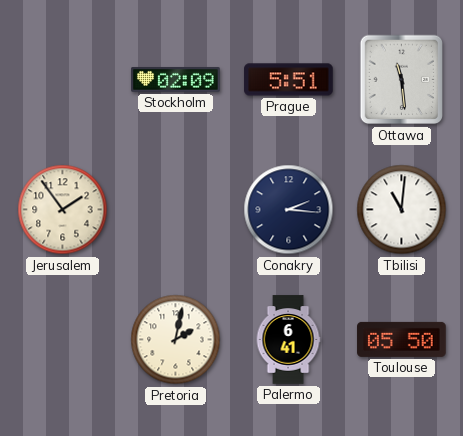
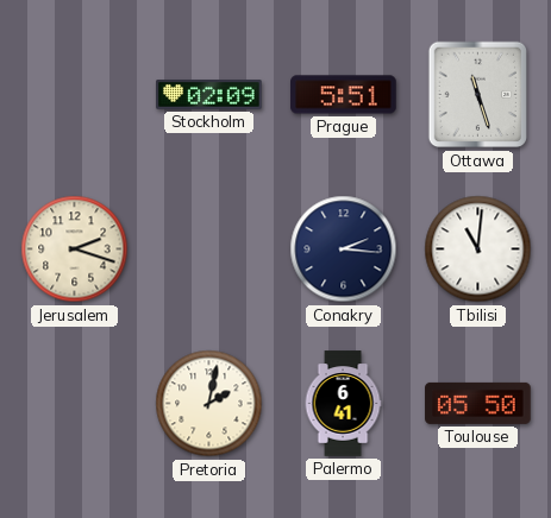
Ottawa: 11:29 -> 11:27 (477, 95)
Jerusalem: 1:54 -> 2:18 (75, 249)
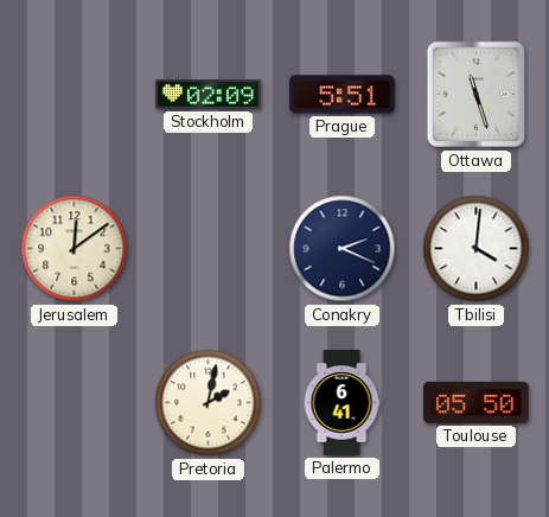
Jerusalem: 2:18 -> 12:09 (75, 249)
Conakry: 2:16 -> 2:19 (343, 249)
Tbilisi: 11:01 -> 4:01 (477, 249)
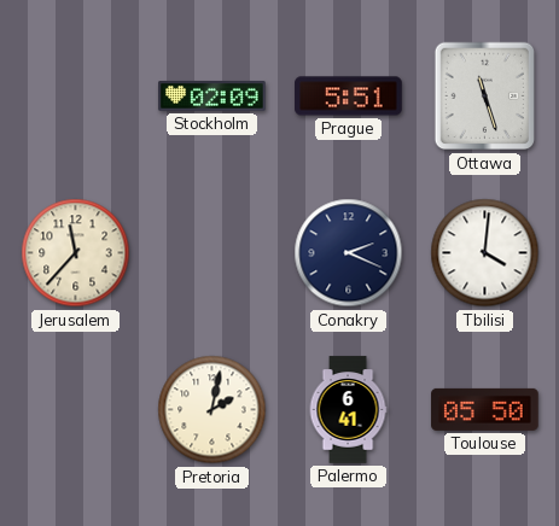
Jerusalem: 12:09 -> 11:37 (76, 253)
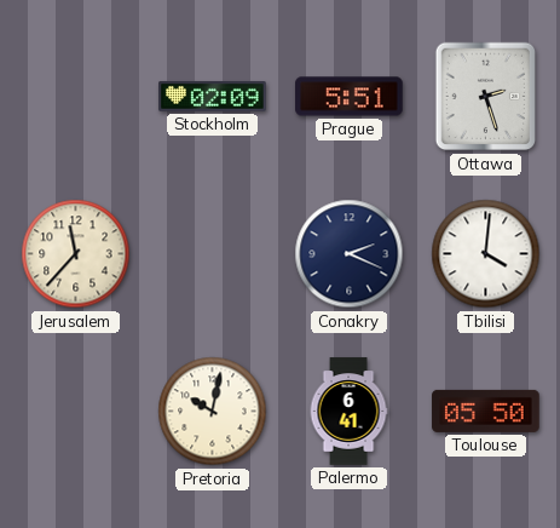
Ottawa: 11:27 -> 2:27 (485, 97)
Pretoria: 2:02 -> 10:02 (213, 412)
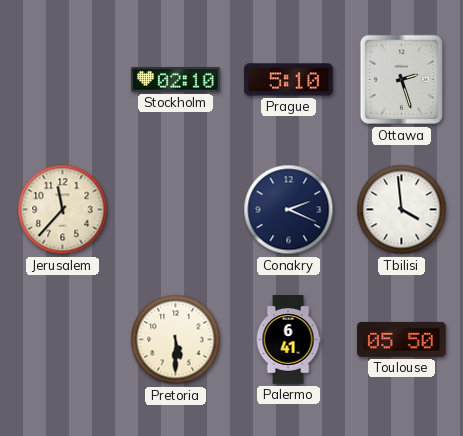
Stockholm: 02:09 -> 02:10 (176, 80)
Prague: 5:51 -> 5:10 (289, 80)
Tbilisi: 4:01 -> 3:59 (402, 210)
Pretoria: 10:02 -> 5:30 (176, 340)
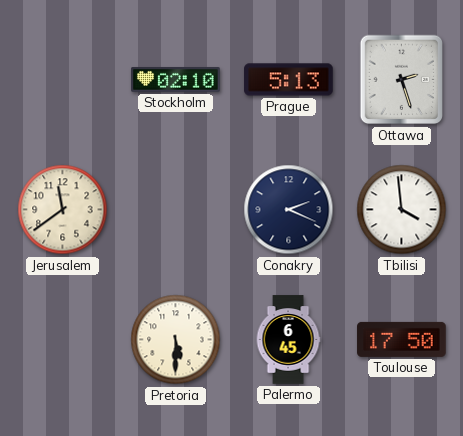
Prague: 5:10 -> 5:13 (289, 80)
Jerusalem: 11:37 -> 11:39 (63, 210)
Palermo: 6:41 -> 6:45 (288, 340)
Toulouse: 05:50 -> 17:50 (402, 339)
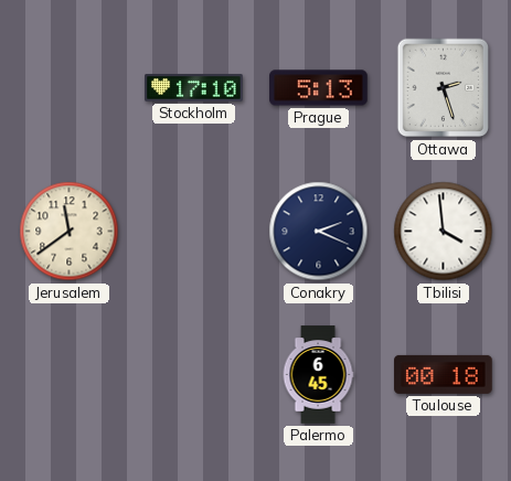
Stockholm: 02:10 -> 17:10 (194, 88)
Pretoria: 5:30 -> none (176, 340)
Toulouse: 17:50 -> 00:18 (444, 374)
